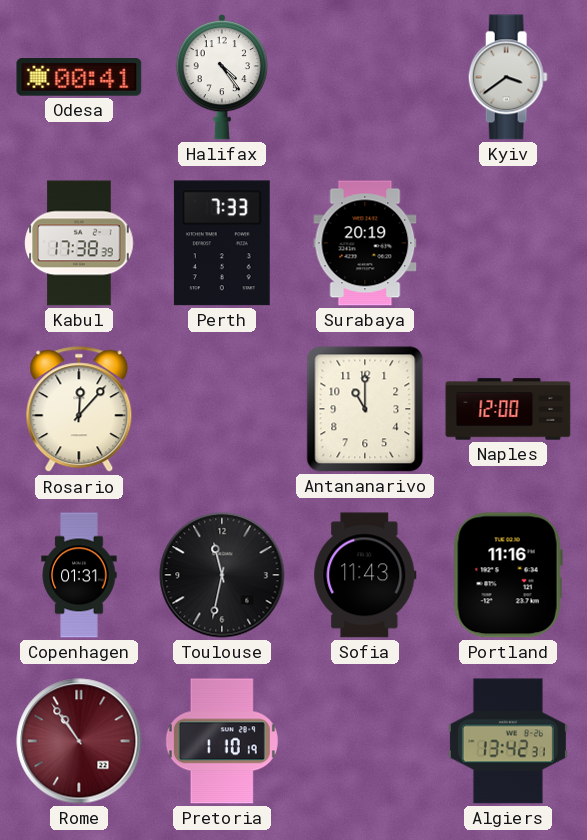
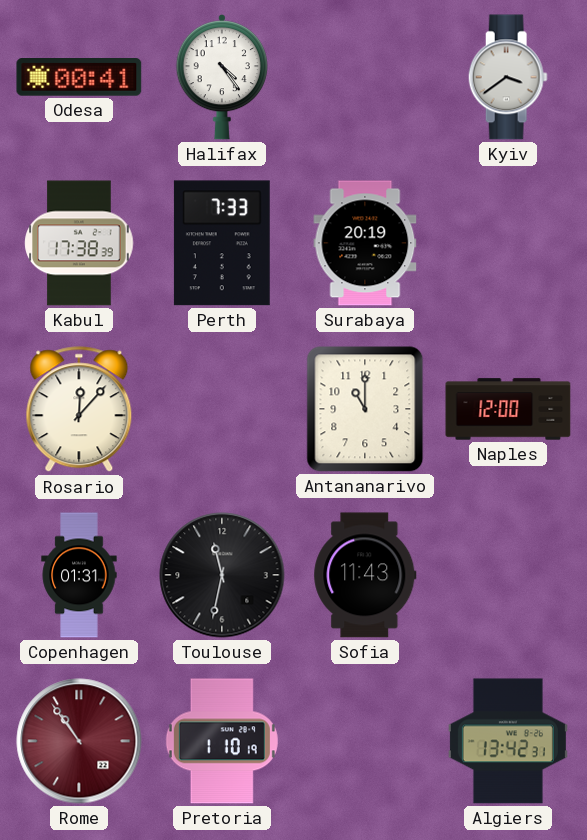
Portland: 11:16 -> none (508, 575)
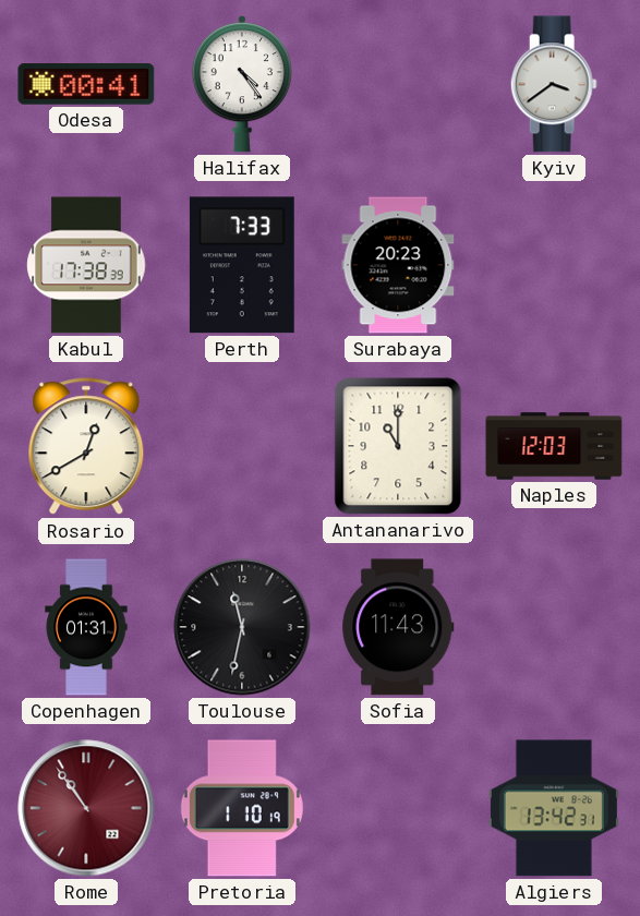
Surabaya: 20:19 -> 20:23 (398, 265)
Rosario: 12:07 -> 12:40 (86, 447)
Naples: 12:00 -> 12:03 (554, 446)
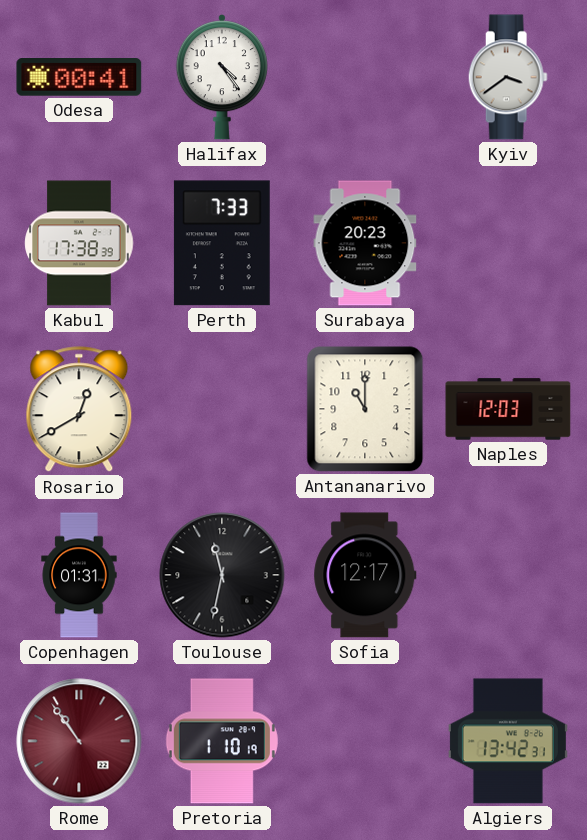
Sofia: 11:43 -> 12:17 (365, 575)
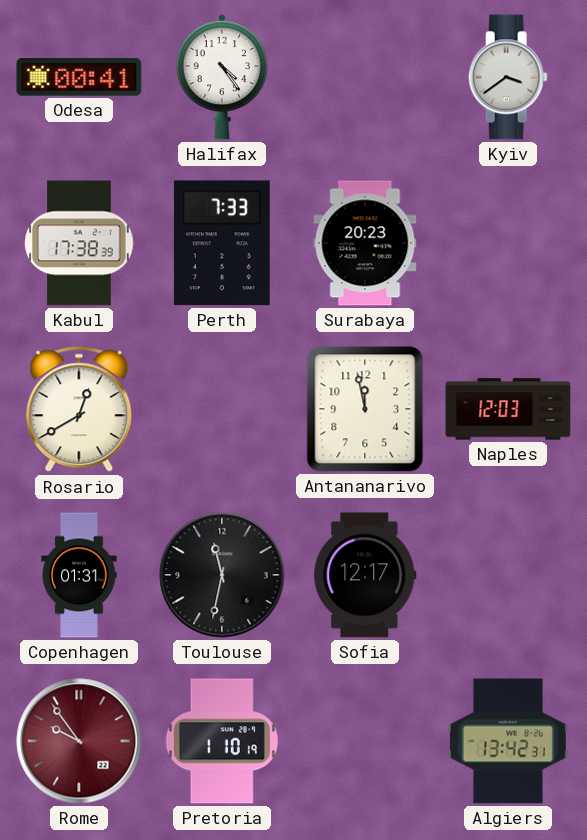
Antananarivo: 11:00 -> 11:58 (365, 409)
Rome: 10:54 -> 9:54 (79, 741)
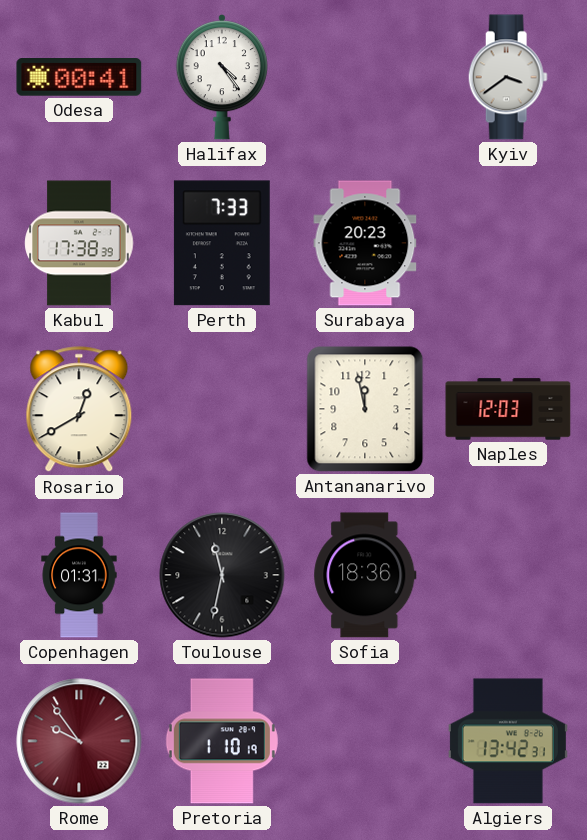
Sofia: 12:17 -> 18:36 (365, 575)
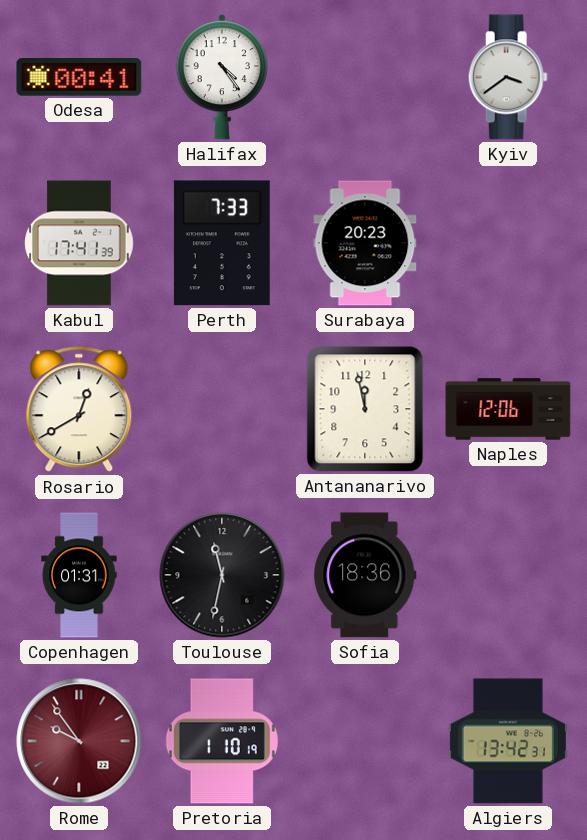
Kabul: 17:38 -> 17:41 (79, 243)
Naples: 12:03 -> 12:06 (508, 409)
